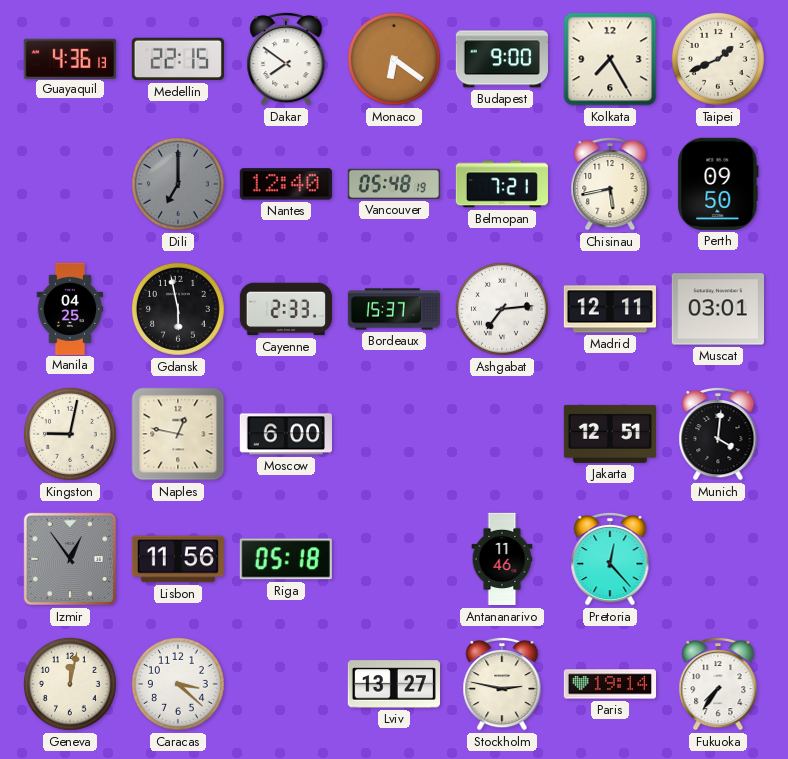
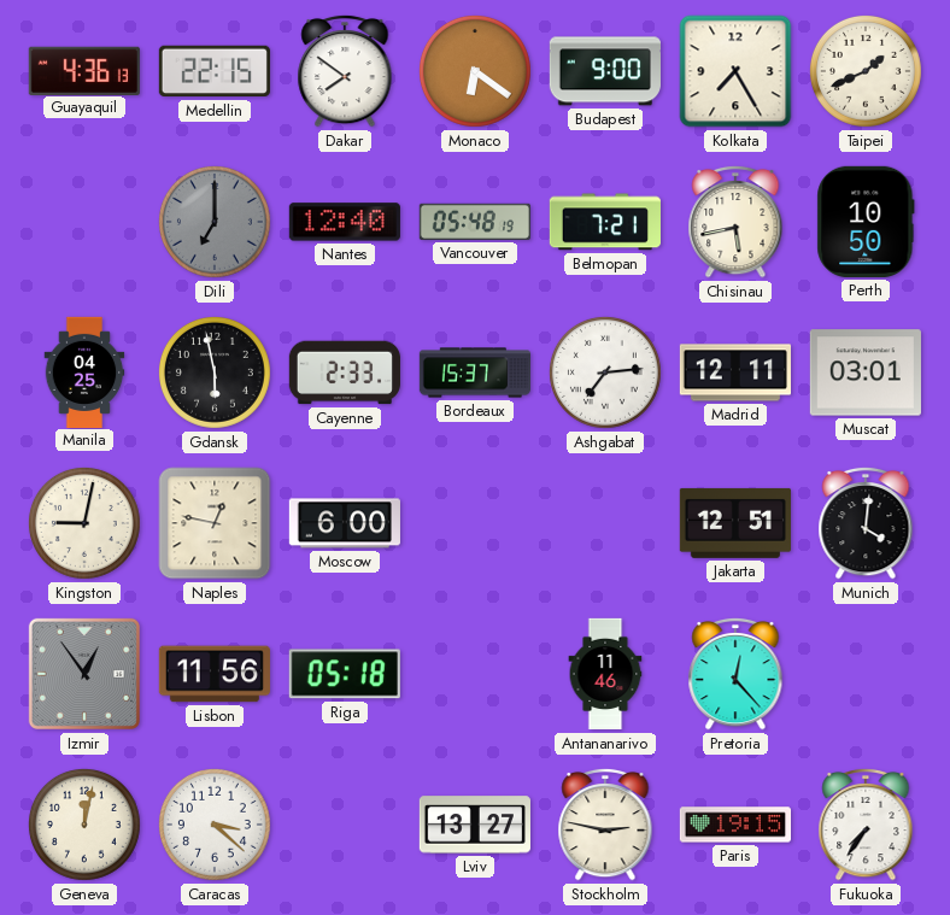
Perth: 09:50 -> 10:50 (866, 222)
Paris: 19:14 -> 19:15 (734, 825)
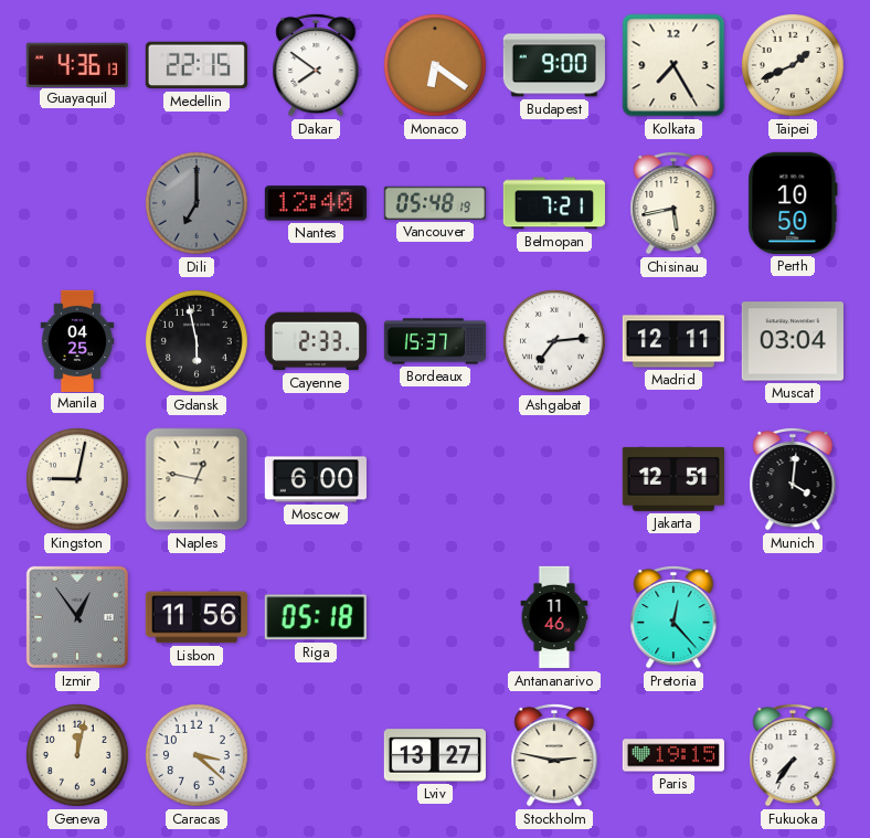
Muscat: 03:01 -> 03:04 (793, 341)
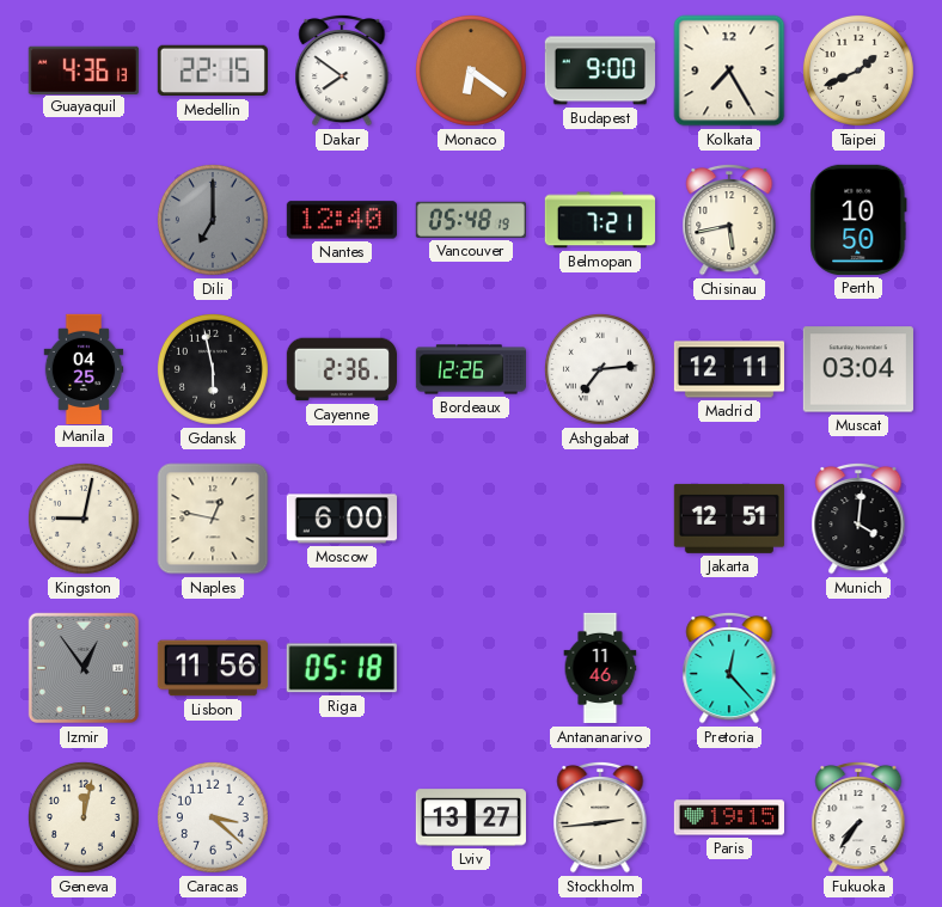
Cayenne: 2:33 -> 2:36 (342, 369)
Bordeaux: 15:37 -> 12:26 (470, 369)
Stockholm: 2:47 -> 2:44 (600, 817)
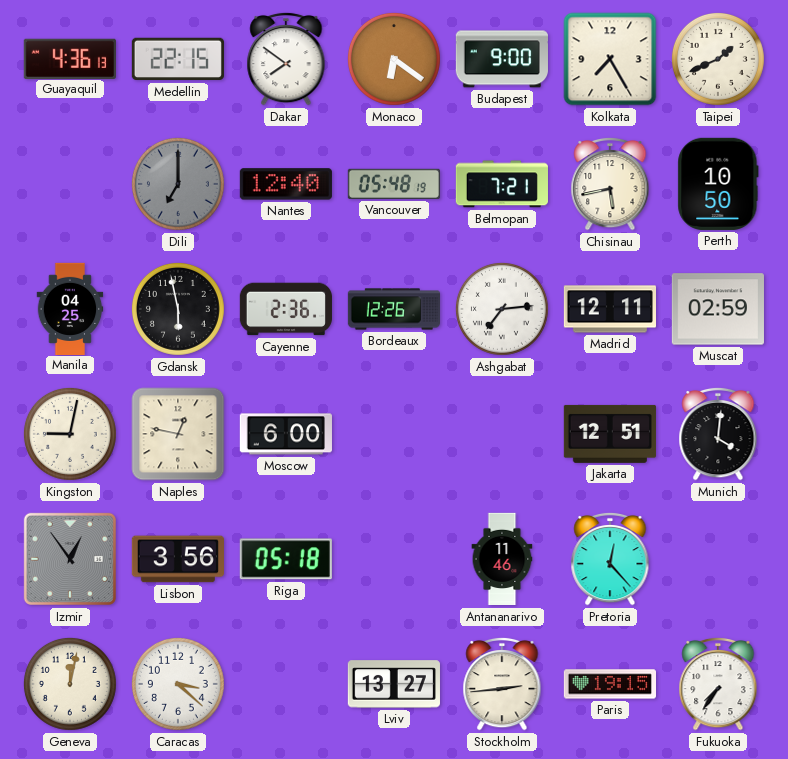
Muscat: 03:04 -> 02:59 (718, 309)
Lisbon: 11:56 -> 3:56 (178, 559)
